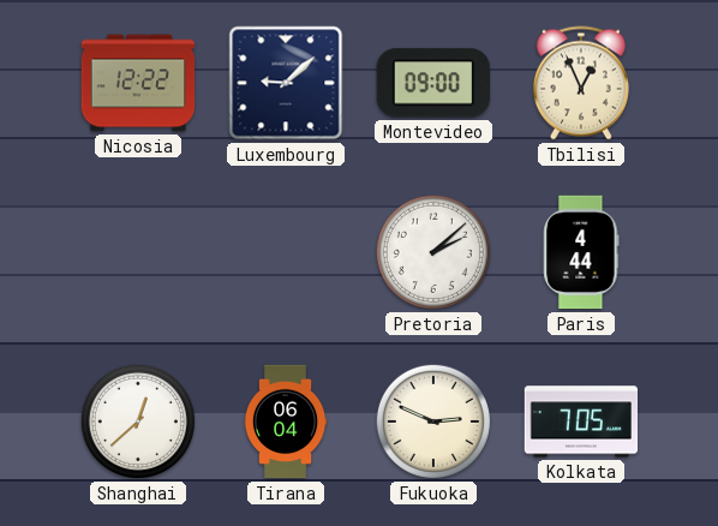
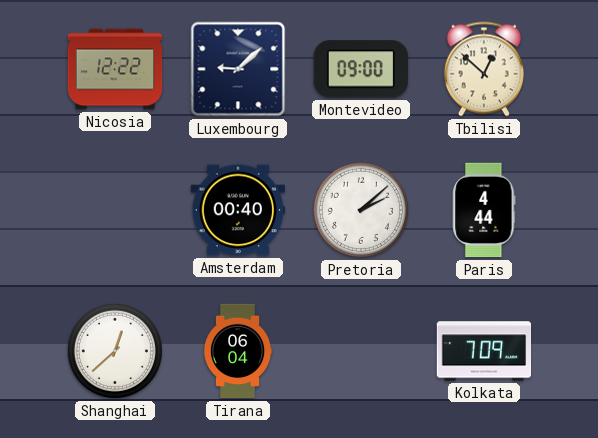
Tbilisi: 12:56 -> 12:52 (484, 69)
Amsterdam: none -> 00:40 (237, 210)
Fukuoka: 2:49 -> none (433, 422)
Kolkata: 7:05 -> 7:09 (484, 351)
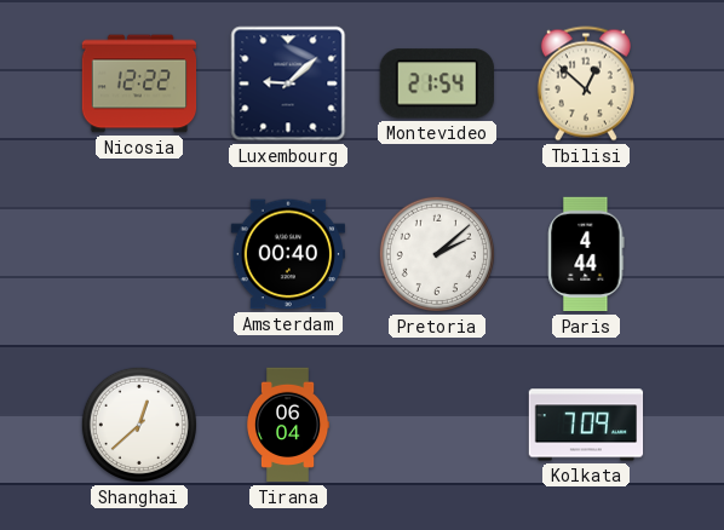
Montevideo: 09:00 -> 21:54 (437, 83)
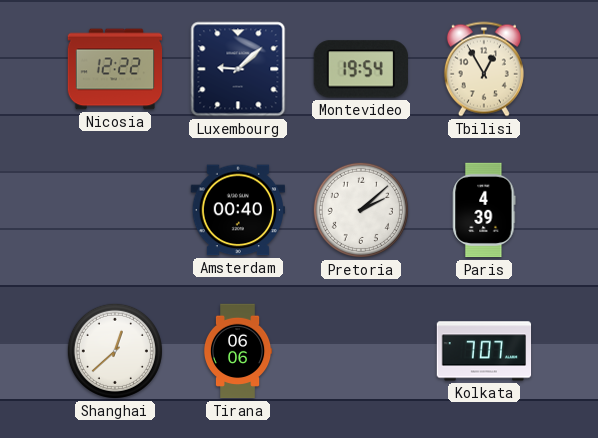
Montevideo: 21:54 -> 19:54 (361, 69)
Tbilisi: 12:52 -> 12:55 (484, 69)
Paris: 4:44 -> 4:39 (484, 210)
Tirana: 06:04 -> 06:06 (238, 351)
Kolkata: 7:09 -> 7:07 (484, 351)
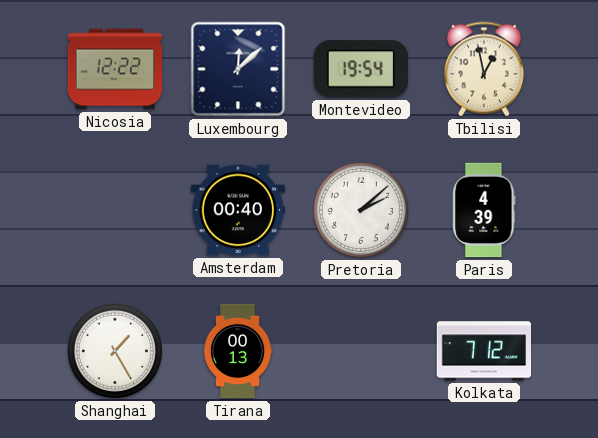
Luxembourg: 9:08 -> 12:08 (238, 69)
Tbilisi: 12:55 -> 12:58 (484, 69)
Shanghai: 12:38 -> 1:25 (115, 351)
Tirana: 06:06 -> 00:13 (238, 351)
Kolkata: 7:07 -> 7:12 (484, 351)
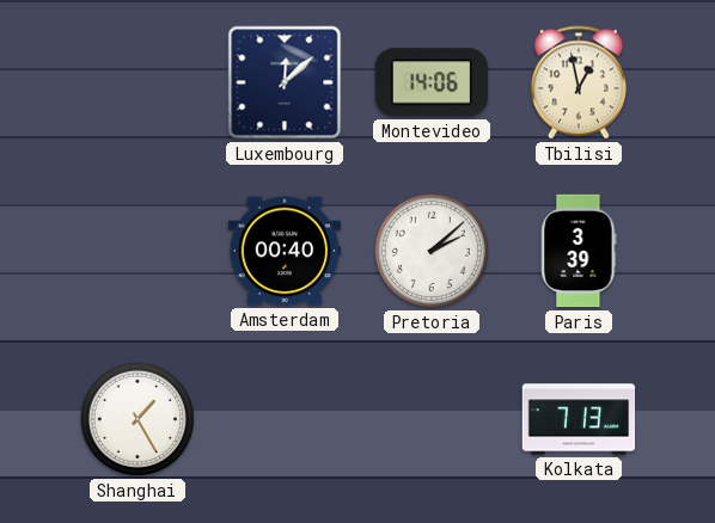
Nicosia: 12:22 -> none (115, 69)
Montevideo: 19:54 -> 14:06 (432, 82)
Paris: 4:39 -> 3:39 (579, 251)
Tirana: 00:13 -> none (238, 351)
Kolkata: 7:12 -> 7:13 (579, 419)
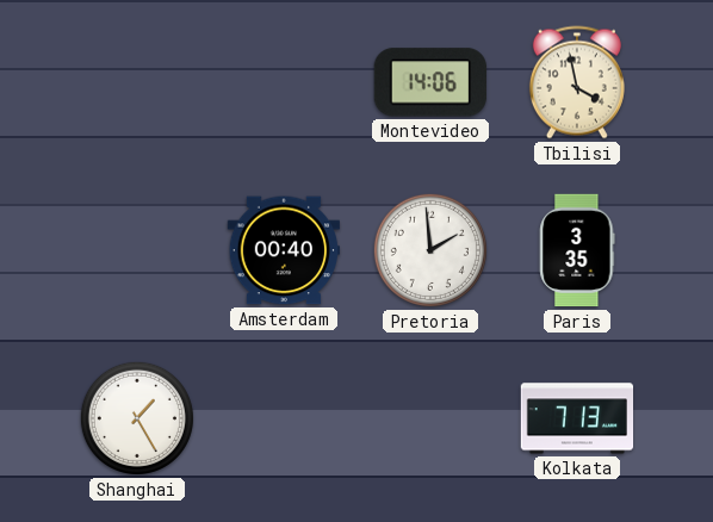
Luxembourg: 12:08 -> none (285, 82)
Tbilisi: 12:58 -> 3:58 (577, 82)
Pretoria: 2:08 -> 1:59 (430, 250)
Paris: 3:39 -> 3:35 (577, 250)
